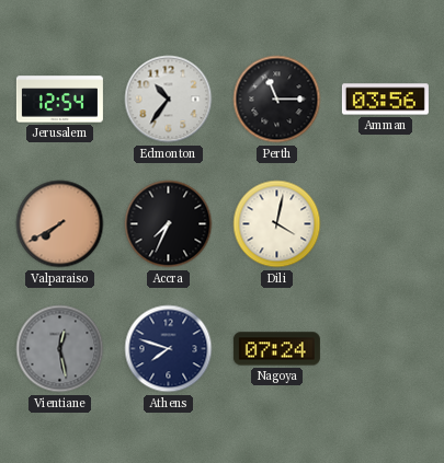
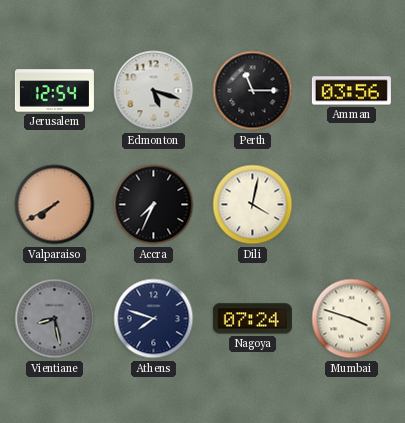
Edmonton: 10:36 -> 5:18 (154, 91)
Vientiane: 12:28 -> 8:28 (55, 319)
Mumbai: none -> 3:48 (352, 319)
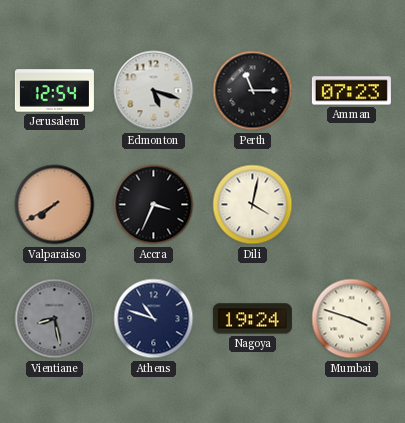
Amman: 03:56 -> 07:23 (351, 91)
Accra: 7:34 -> 3:34 (154, 205)
Athens: 7:48 -> 10:48 (154, 319)
Nagoya: 07:24 -> 19:24 (252, 319)
